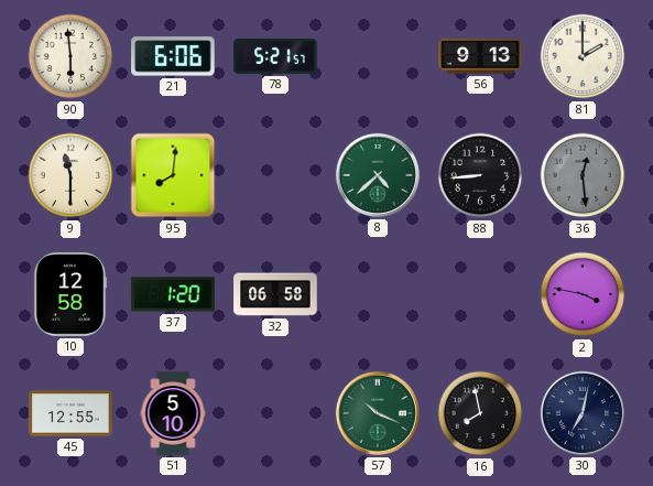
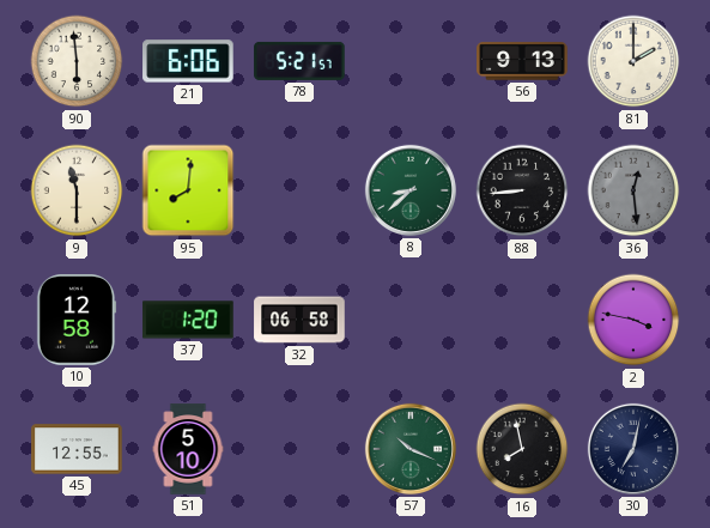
8: 4:38 -> 8:38 (411, 190)
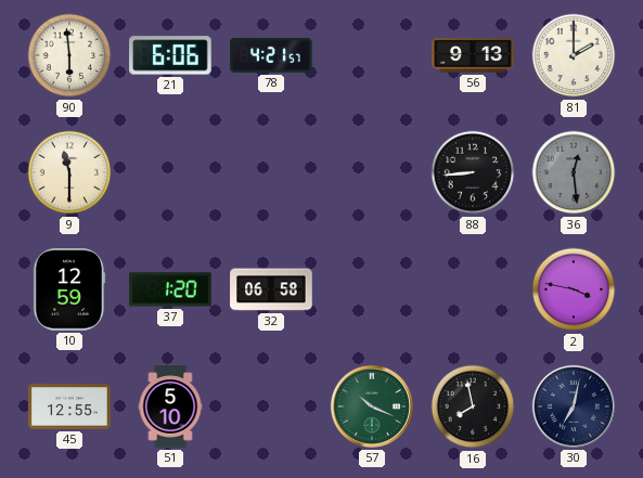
78: 5:21 -> 4:21 (271, 55)
95: 8:01 -> none (188, 190)
8: 8:38 -> none (411, 190)
10: 12:58 -> 12:59 (69, 289)
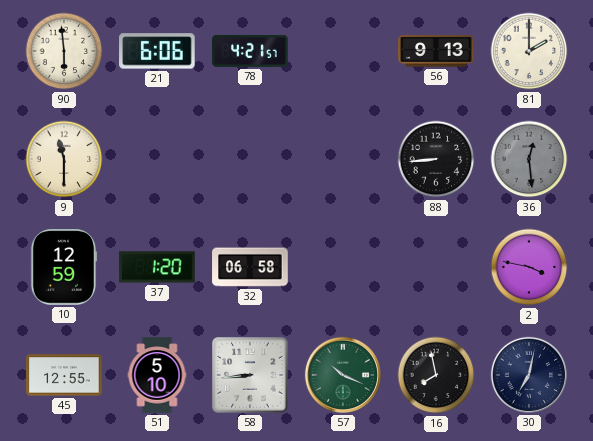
58: none -> 8:44 (250, 375)
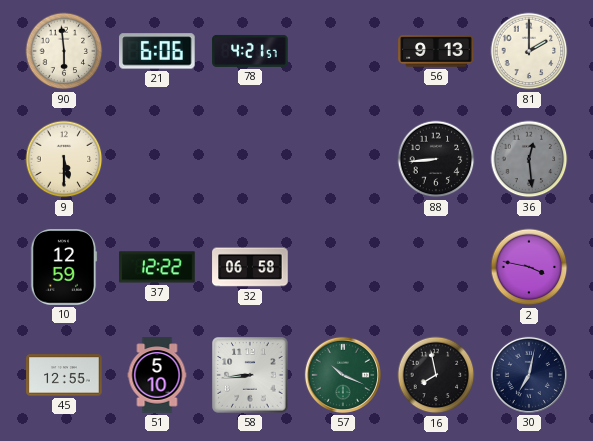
9: 11:30 -> 5:30 (64, 159)
37: 1:20 -> 12:22 (157, 267)
